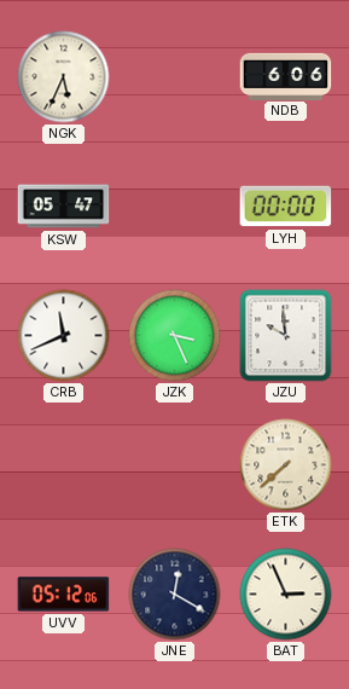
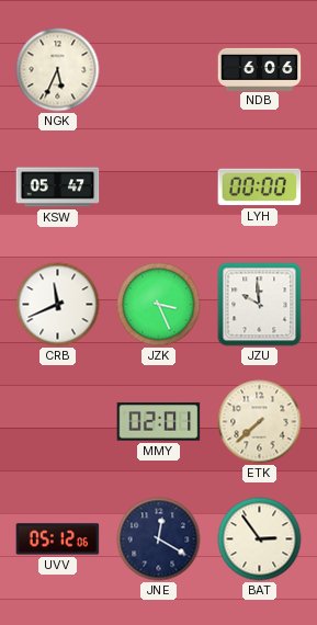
MMY: none -> 02:01 (159, 422)
BAT: 2:56 -> 2:54 (260, 539)
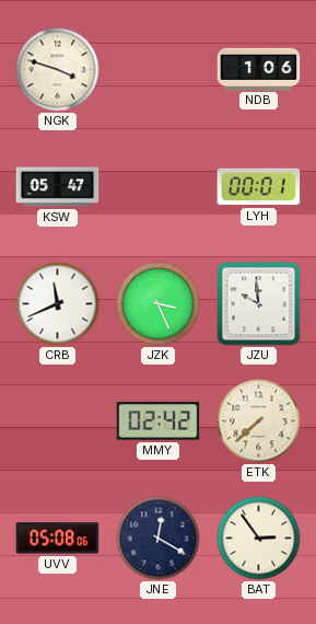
NGK: 5:34 -> 3:48 (58, 70)
NDB: 6:06 -> 1:06 (259, 69)
LYH: 00:00 -> 00:01 (259, 187)
MMY: 02:01 -> 02:42 (159, 421)
UVV: 05:12 -> 05:08 (58, 539)
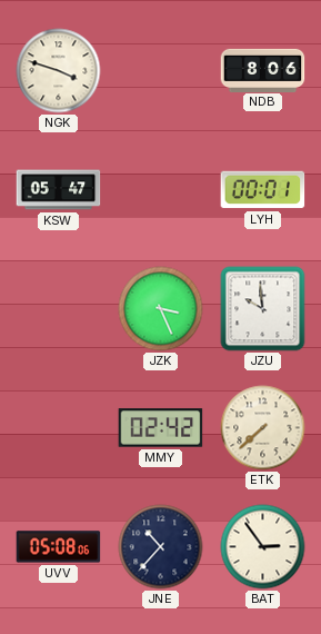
NDB: 1:06 -> 8:06 (263, 70)
CRB: 11:41 -> none (58, 304)
JNE: 12:20 -> 10:37 (161, 547)
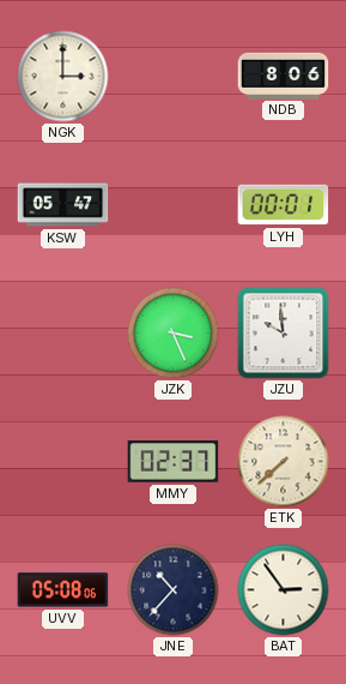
NGK: 3:48 -> 3:00 (63, 77)
MMY: 02:42 -> 02:37 (174, 462)
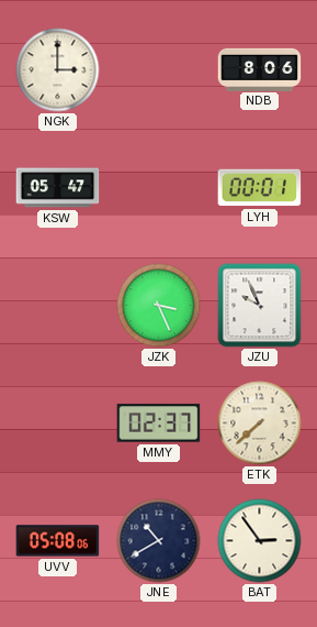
JZU: 9:59 -> 9:56 (260, 306)
JNE: 10:37 -> 10:40 (159, 541)
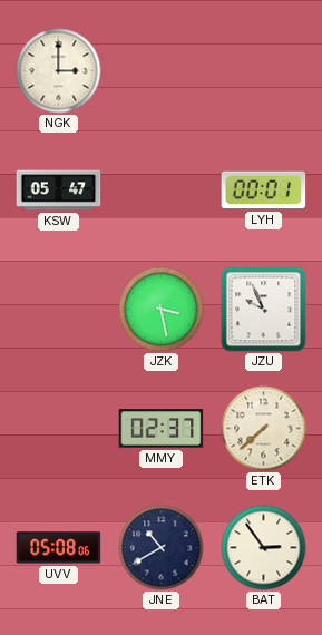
NDB: 8:06 -> none (260, 69)
JZK: 3:26 -> 3:28 (162, 310)
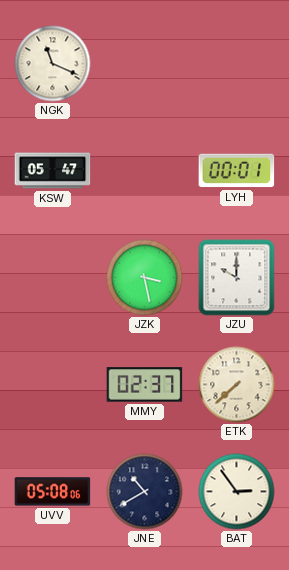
NGK: 3:00 -> 11:19 (53, 64)
JZU: 9:56 -> 10:00 (237, 278)
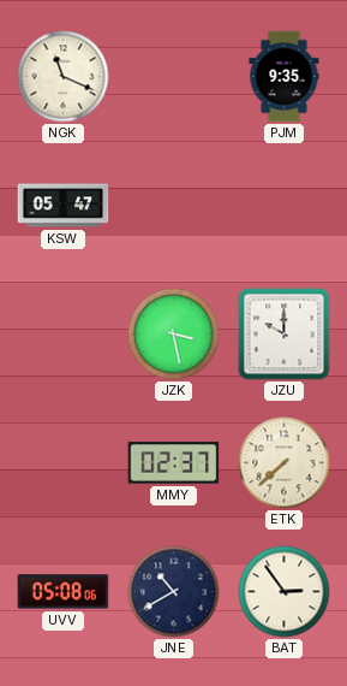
PJM: none -> 9:35 (285, 77)
LYH: 00:01 -> none (237, 171)
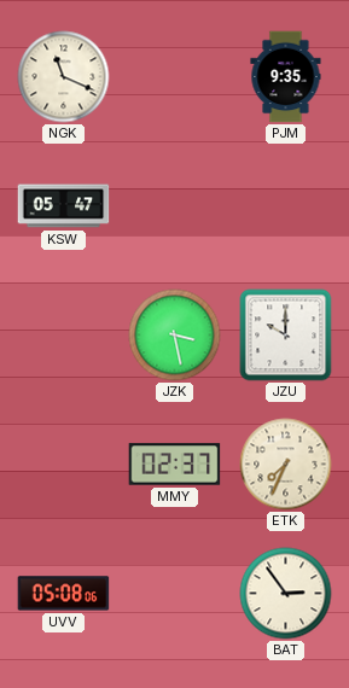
ETK: 7:38 -> 7:34 (286, 465)
JNE: 10:40 -> none (174, 592)
